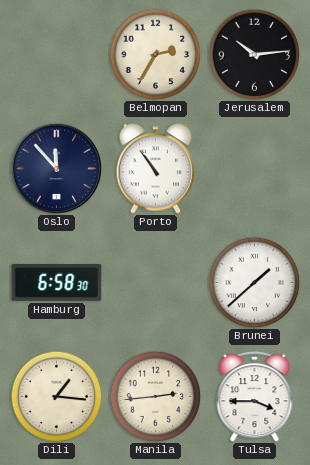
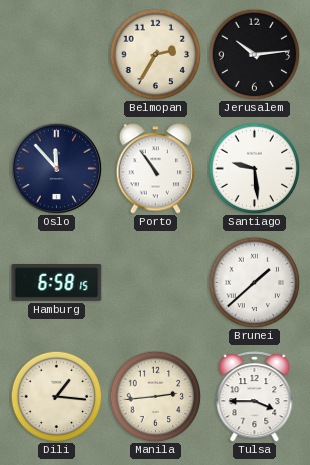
Santiago: none -> 9:29 (254, 168)
Hamburg: 6:58:30 -> 6:58:15 (57, 283)
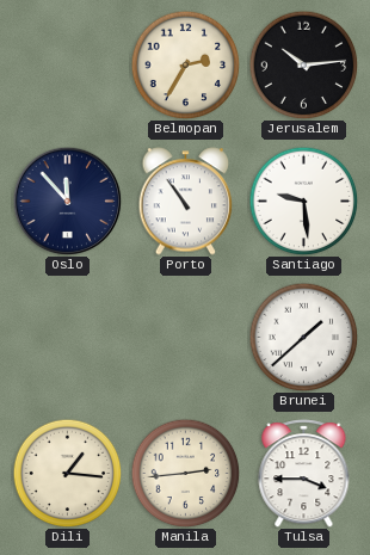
Hamburg: 6:58 -> none (57, 283)
